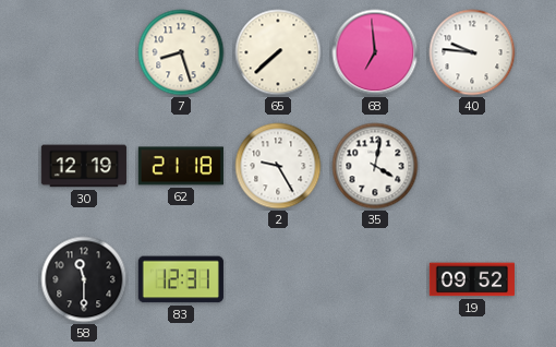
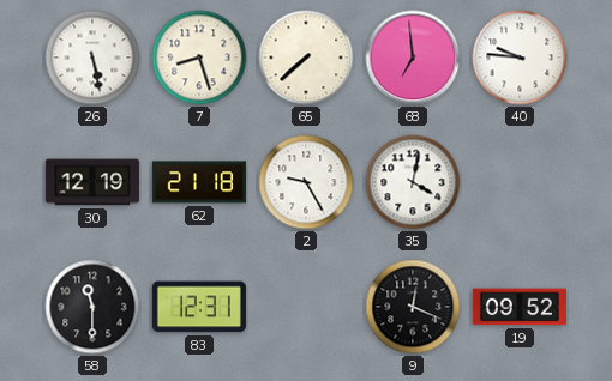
26: none -> 5:28 (92, 58)
9: none -> 12:19 (413, 307)
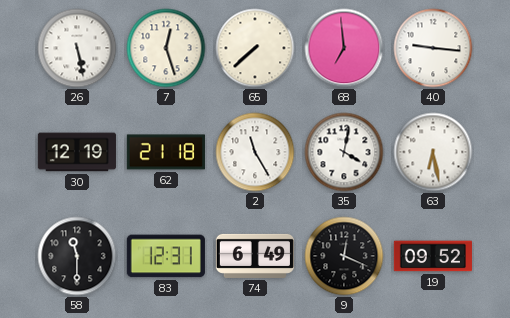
7: 8:27 -> 12:27 (166, 48)
40: 9:46 -> 9:16 (433, 48)
2: 9:25 -> 11:25 (255, 152)
63: none -> 6:28 (433, 152)
74: none -> 6:49 (255, 256)
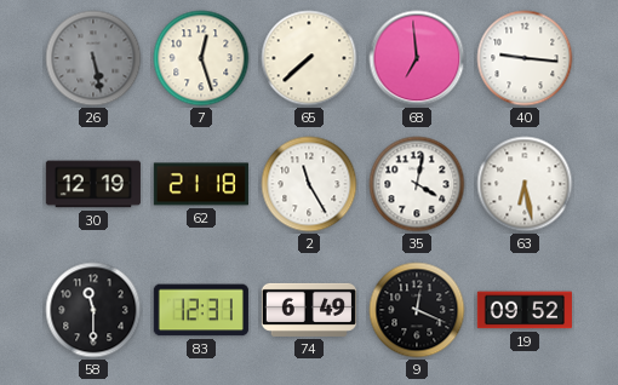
26 dial: white -> grey (93, 58)
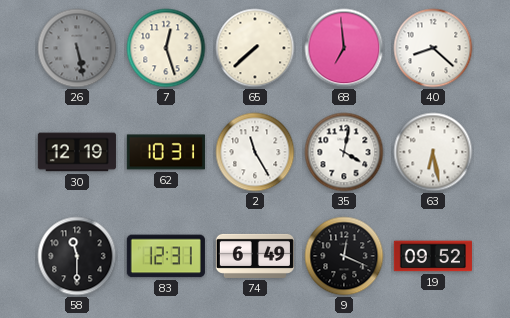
40: 9:16 -> 8:22 (433, 48)
62: 21:18 -> 10:31 (166, 152)
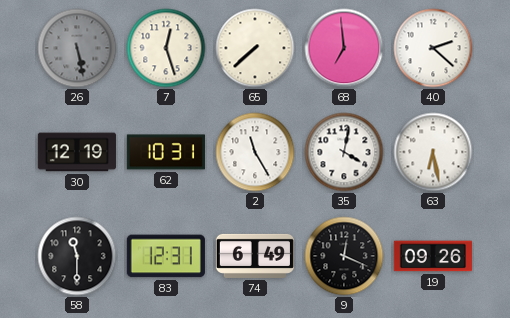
40: 8:22 -> 2:22 (433, 48)
19: 09:52 -> 09:26 (433, 256)
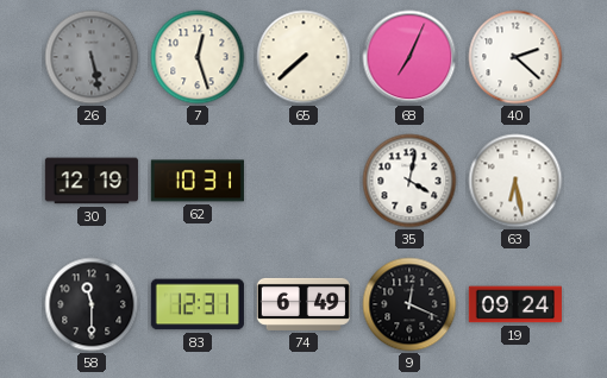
68: 6:59 -> 7:04 (409, 57)
2: 11:25 -> none (255, 152)
19: 09:26 -> 09:24 (515, 304)
